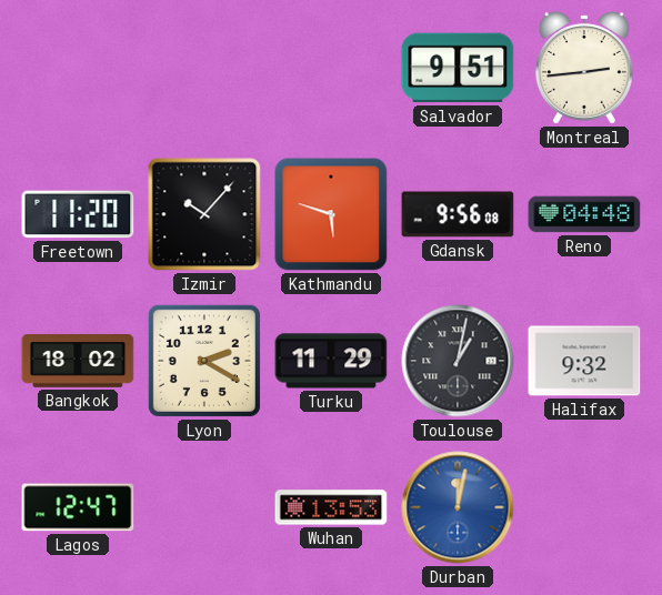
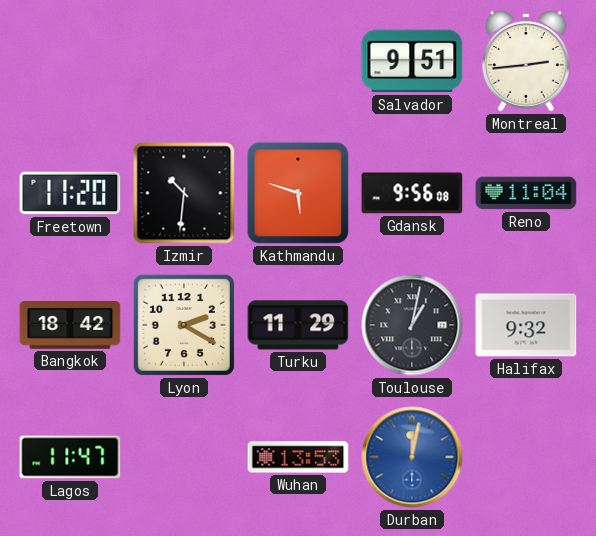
Izmir: 10:07 -> 10:31 (184, 193)
Reno: 04:48 -> 11:04 (526, 193)
Bangkok: 18:02 -> 18:42 (70, 326)
Lagos: 12:47 -> 11:47 (70, 457)
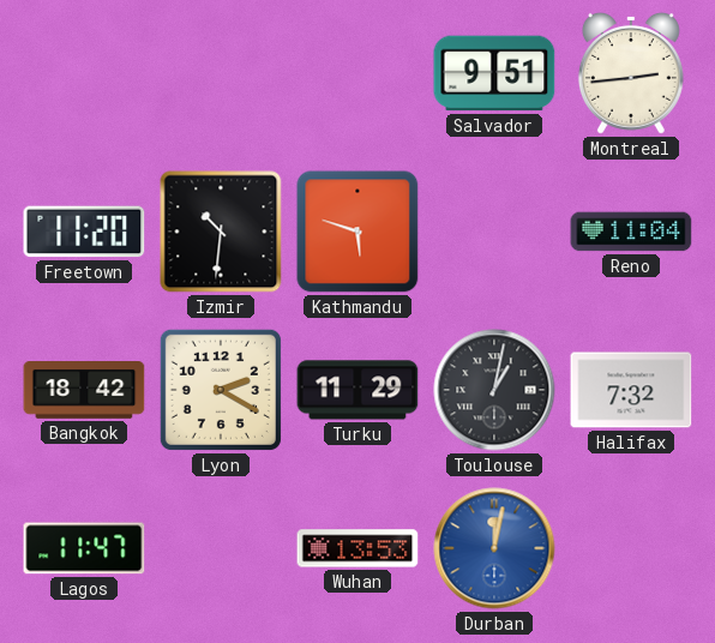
Gdansk: 9:56 -> none (412, 193)
Halifax: 9:32 -> 7:32 (631, 390)
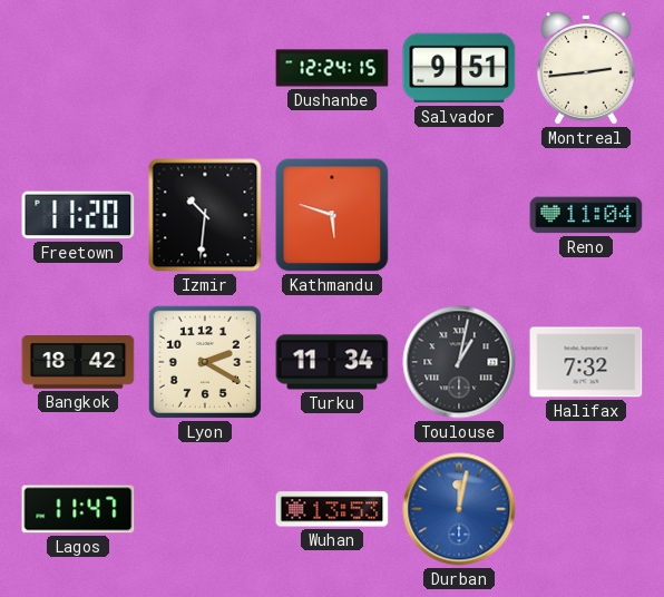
Dushanbe: none -> 12:24 (332, 68)
Turku: 11:29 -> 11:34 (332, 362)
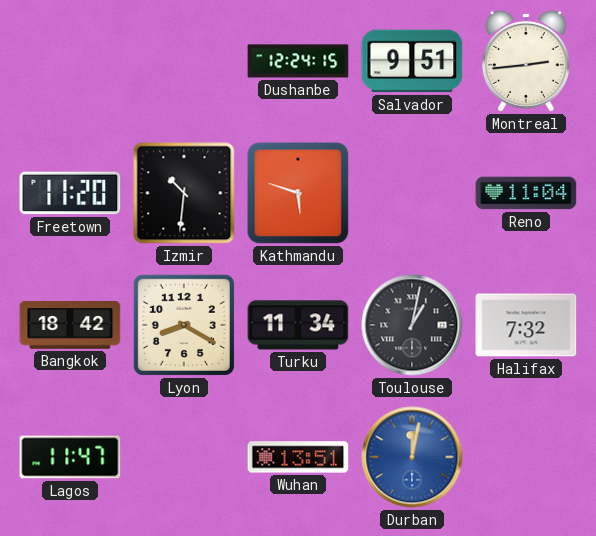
Lyon: 2:20 -> 8:20 (184, 325)
Wuhan: 13:53 -> 13:51 (298, 457)
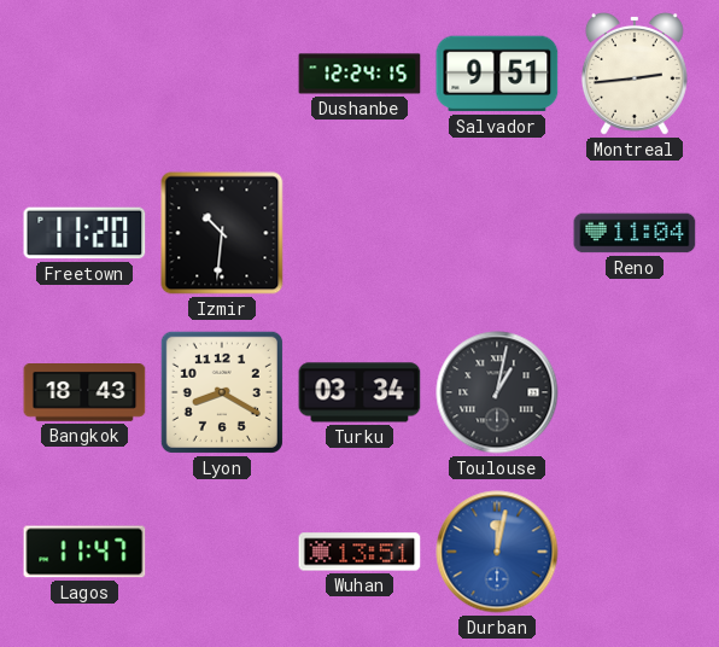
Kathmandu: 5:48 -> none (298, 193)
Bangkok: 18:42 -> 18:43 (84, 394)
Turku: 11:34 -> 03:34 (359, 392)
Halifax: 7:32 -> none (526, 325)
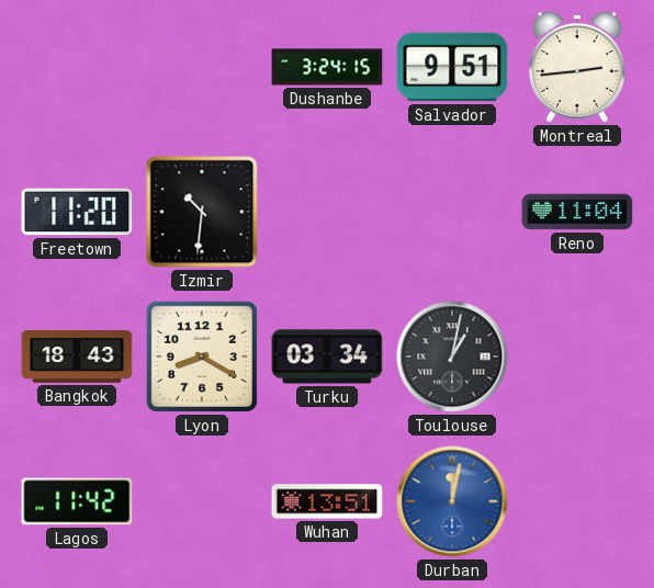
Dushanbe: 12:24 -> 3:24 (327, 67)
Lagos: 11:47 -> 11:42 (77, 501)
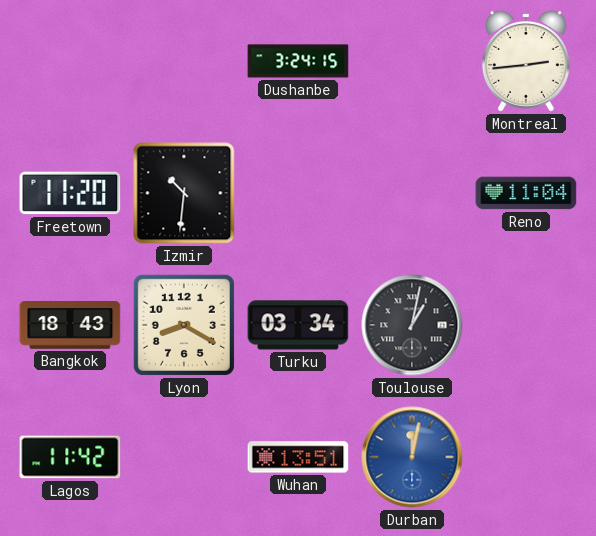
Salvador: 9:51 -> none (452, 67)
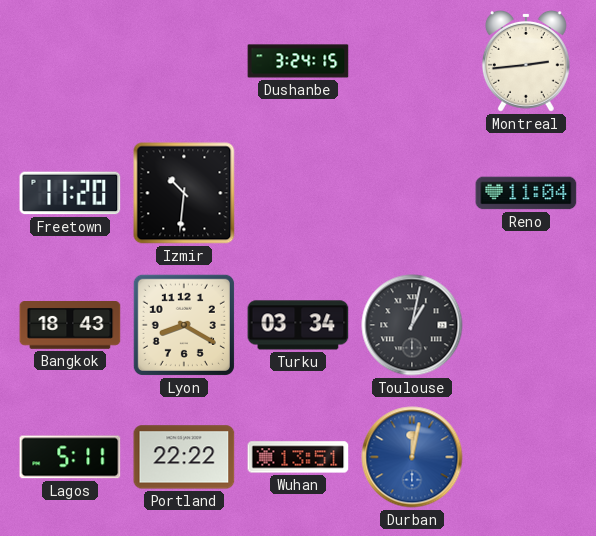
Lagos: 11:42 -> 5:11 (70, 457)
Portland: none -> 22:22 (184, 457)
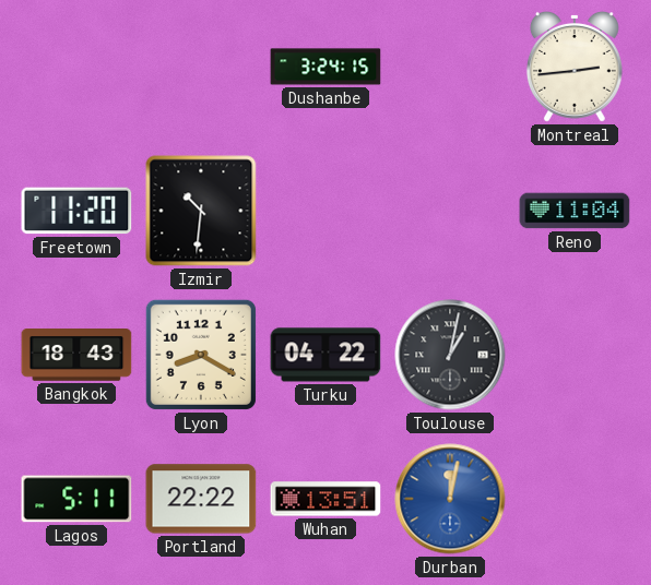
Turku: 03:34 -> 04:22 (325, 355)
